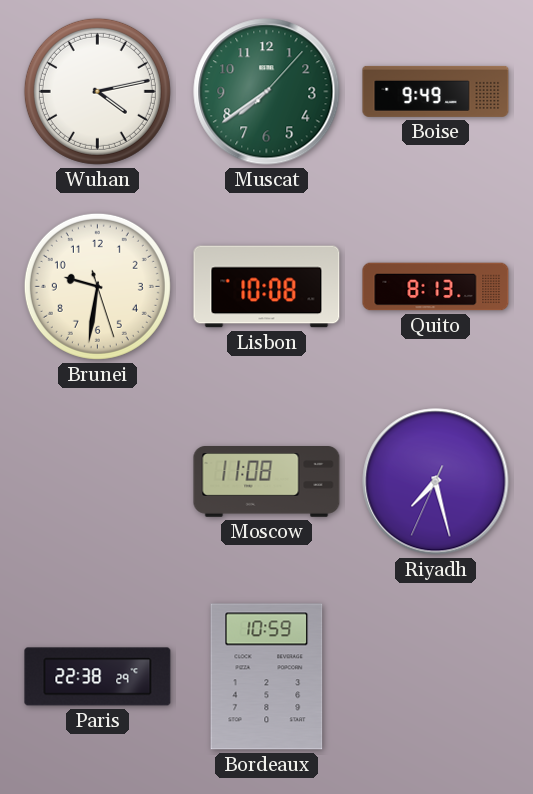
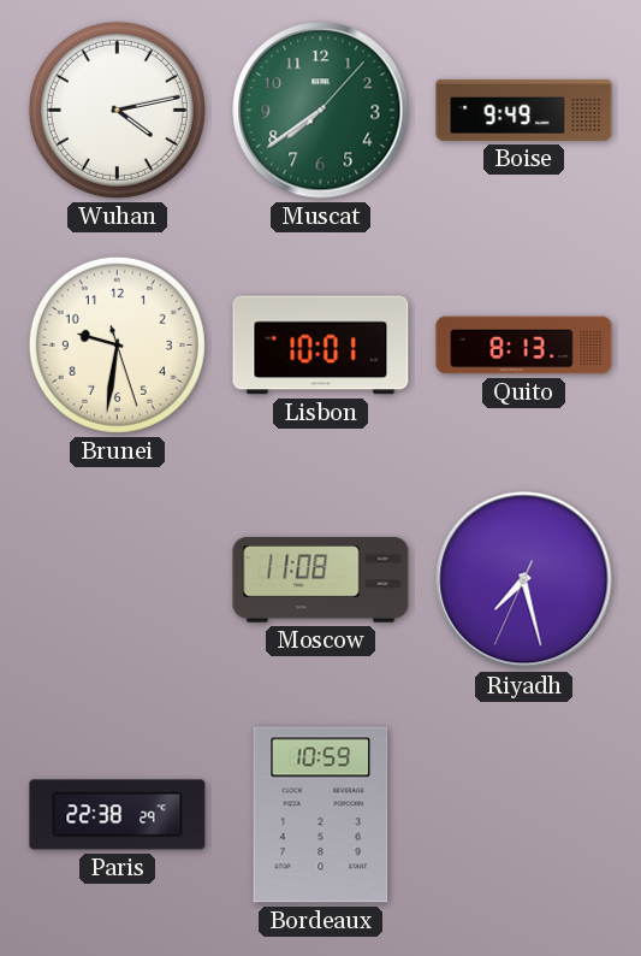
Lisbon: 10:08 -> 10:01 (321, 346)
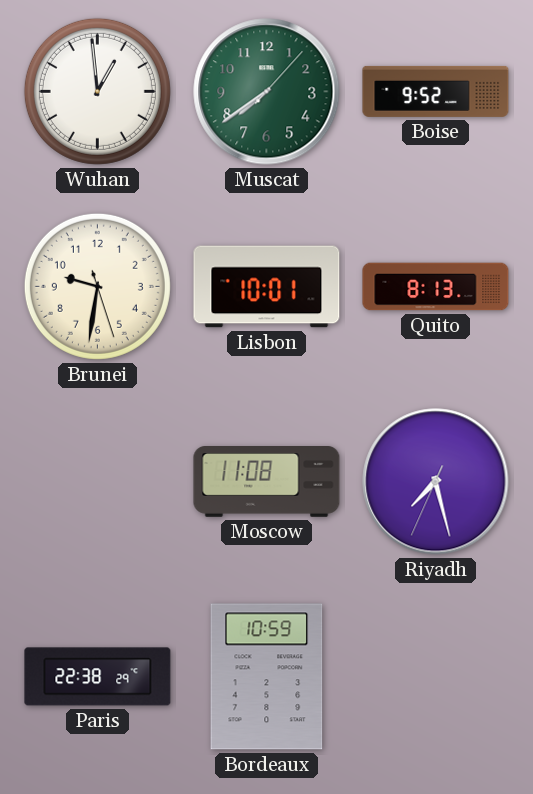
Wuhan: 4:13 -> 12:59 (97, 91)
Boise: 9:49 -> 9:52 (436, 91)
